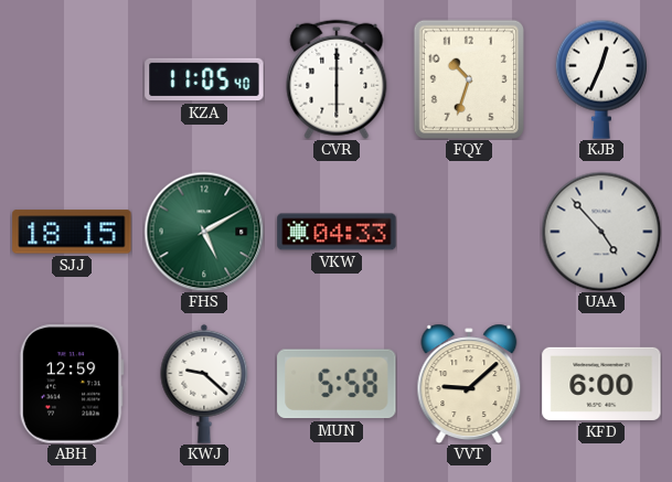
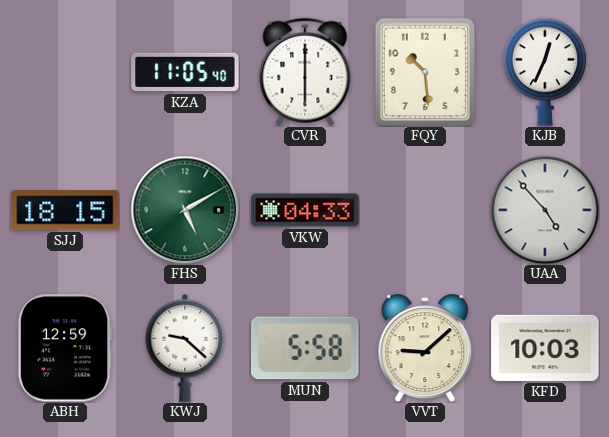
FQY: 10:33 -> 10:29 (424, 71)
KFD: 6:00 -> 10:03 (545, 348)
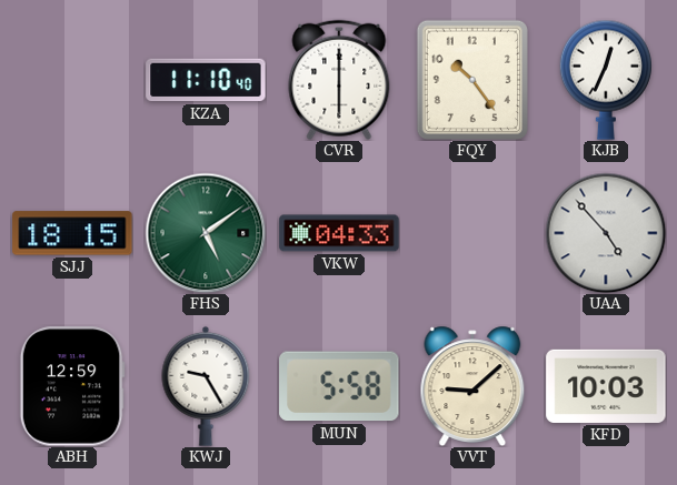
KZA: 11:05 -> 11:10 (206, 80)
FQY: 10:29 -> 10:24 (471, 79)
FHS: 5:10 -> 5:09 (206, 233)
KWJ: 9:22 -> 9:25 (206, 386)
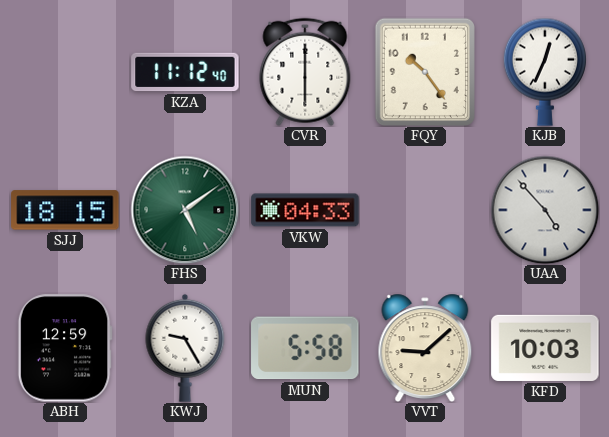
KZA: 11:10 -> 11:12 (185, 72)
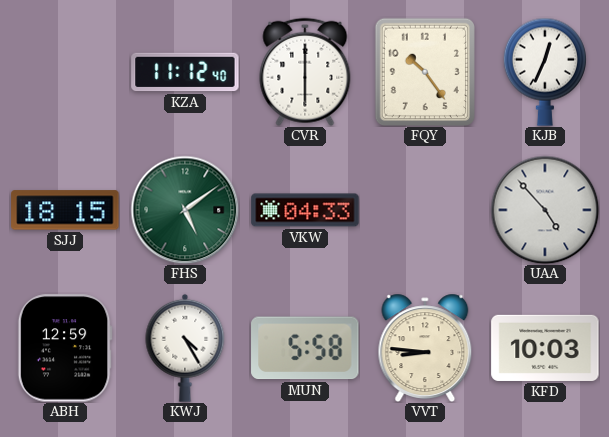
KWJ: 9:25 -> 4:25 (185, 348)
VVT: 9:08 -> 8:46 (425, 347)
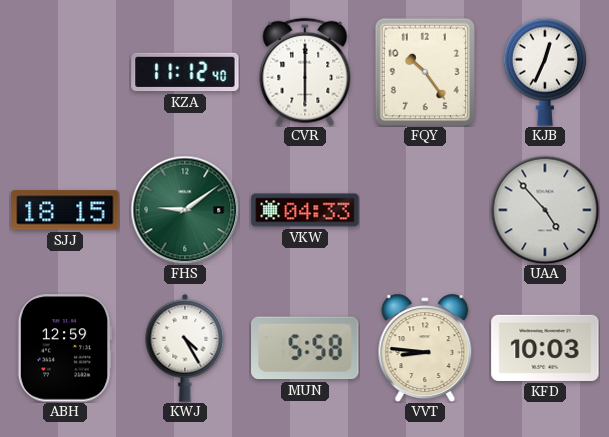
FHS: 5:09 -> 9:09 (185, 210)
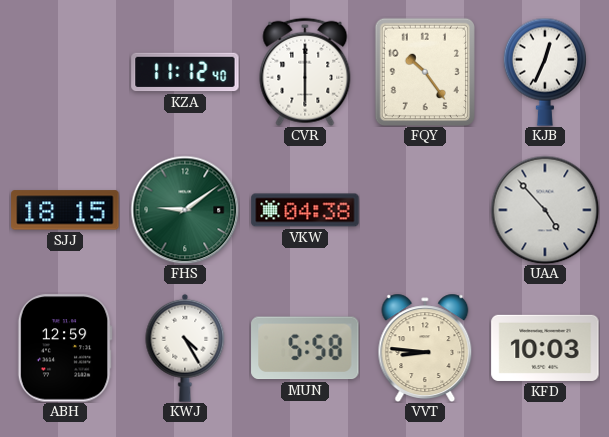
VKW: 04:33 -> 04:38 (305, 210)
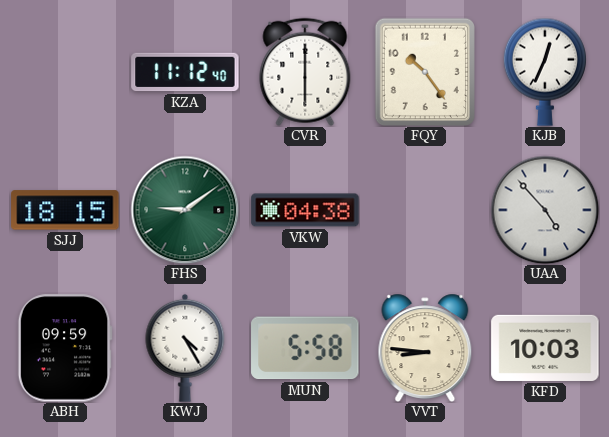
ABH: 12:59 -> 09:59 (65, 348)
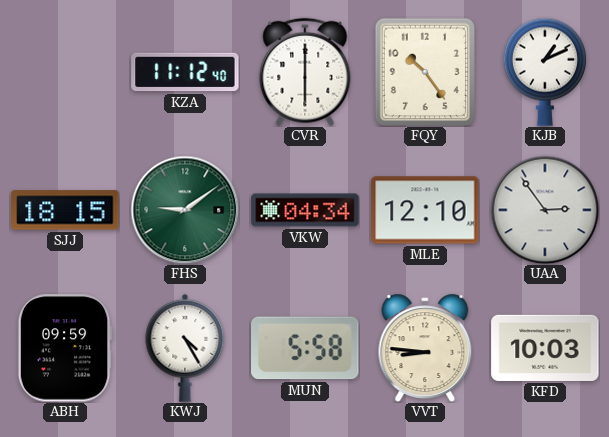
KJB: 12:34 -> 1:11 (545, 72)
VKW: 04:38 -> 04:34 (305, 210)
MLE: none -> 12:10 (425, 210)
UAA: 4:53 -> 2:54 (545, 210)
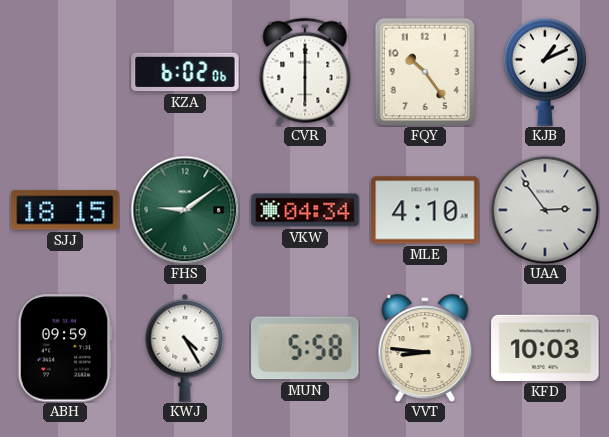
KZA: 11:12 -> 6:02 (185, 72)
MLE: 12:10 -> 4:10 (425, 210)
